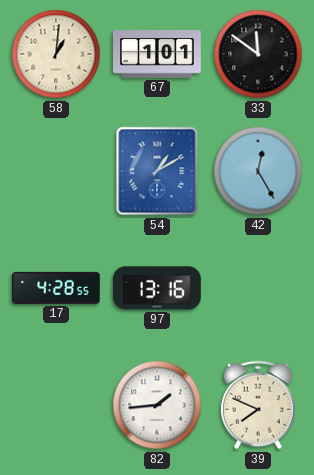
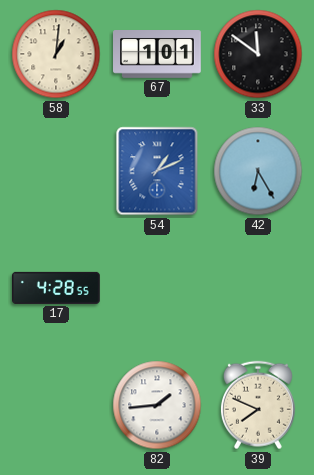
54: 1:10 -> 1:11 (157, 171)
42: 12:25 -> 6:25 (258, 171)
97: 13:16 -> none (158, 288)
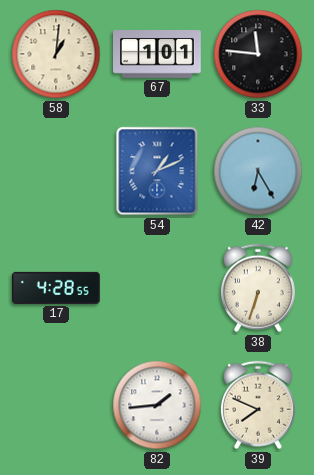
33: 11:51 -> 11:46 (258, 54)
38: none -> 6:33 (258, 288)
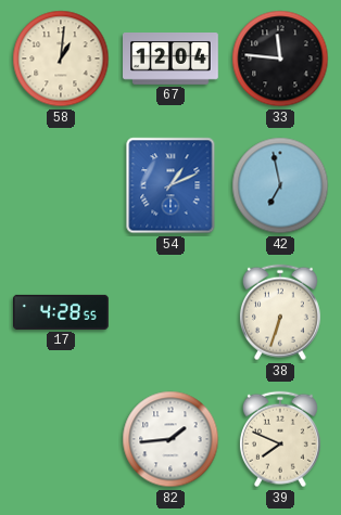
67: 1:01 -> 12:04 (172, 60)
42: 6:25 -> 6:58 (280, 185)
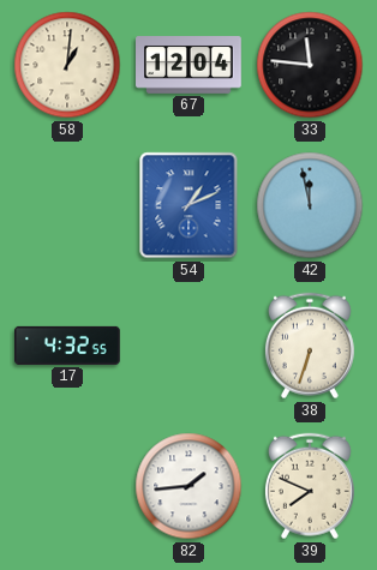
42: 6:58 -> 11:58 (310, 205)
17: 4:28 -> 4:32 (68, 346)
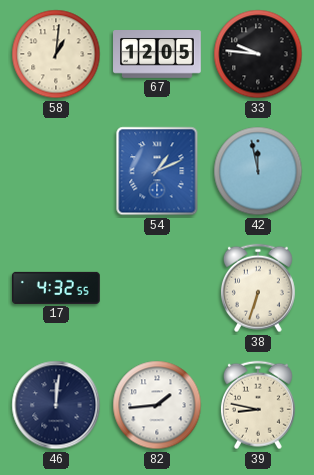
67: 12:04 -> 12:05 (158, 55)
33: 11:46 -> 9:46 (258, 54)
46: none -> 12:01 (56, 405)
39: 7:49 -> 8:47 (258, 405)
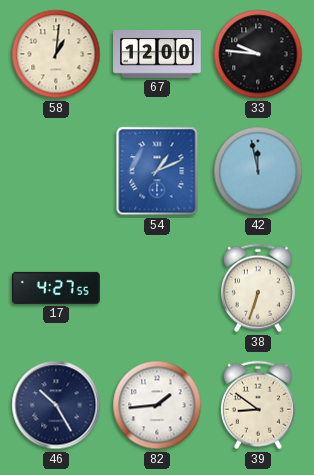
67: 12:05 -> 12:00 (158, 55)
17: 4:32 -> 4:27 (57, 288)
46: 12:01 -> 10:25 (56, 405)
39: 8:47 -> 8:51 (258, 405)
